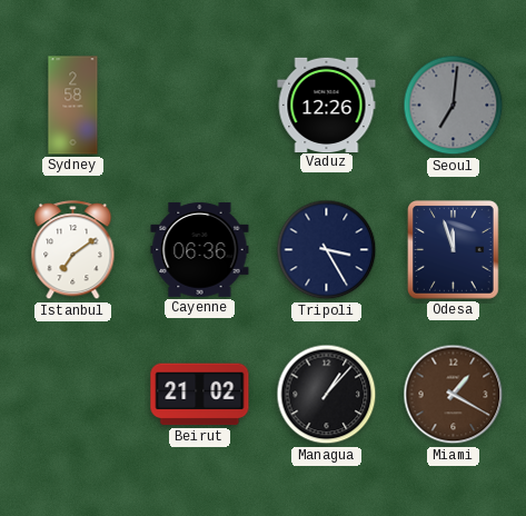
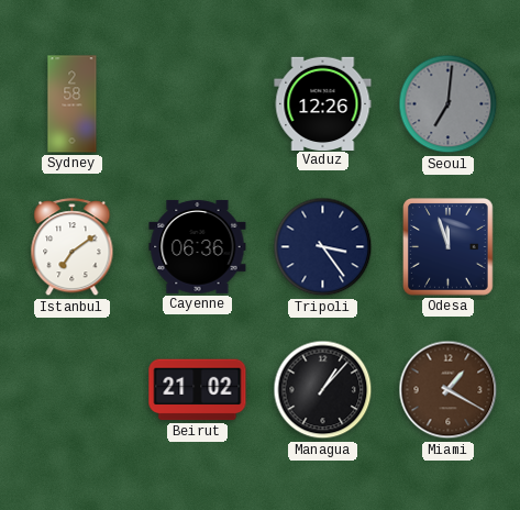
Tripoli: 3:25 -> 3:24 (323, 247)
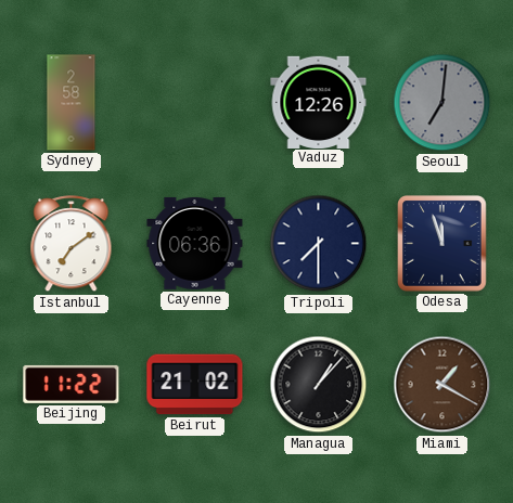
Tripoli: 3:24 -> 7:30 (319, 244)
Beijing: none -> 11:22 (72, 384)
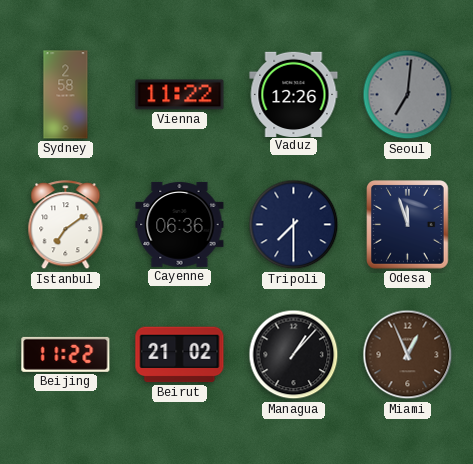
Vienna: none -> 11:22 (180, 95)
Miami: 1:20 -> 12:56 (408, 355)
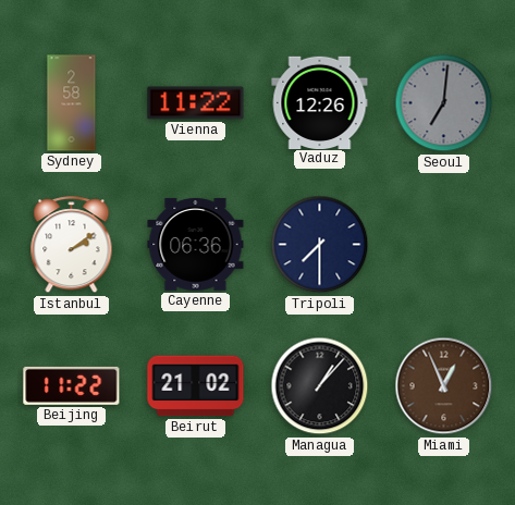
Istanbul: 7:09 -> 2:09 (72, 245)
Odesa: 11:57 -> none (408, 225)
